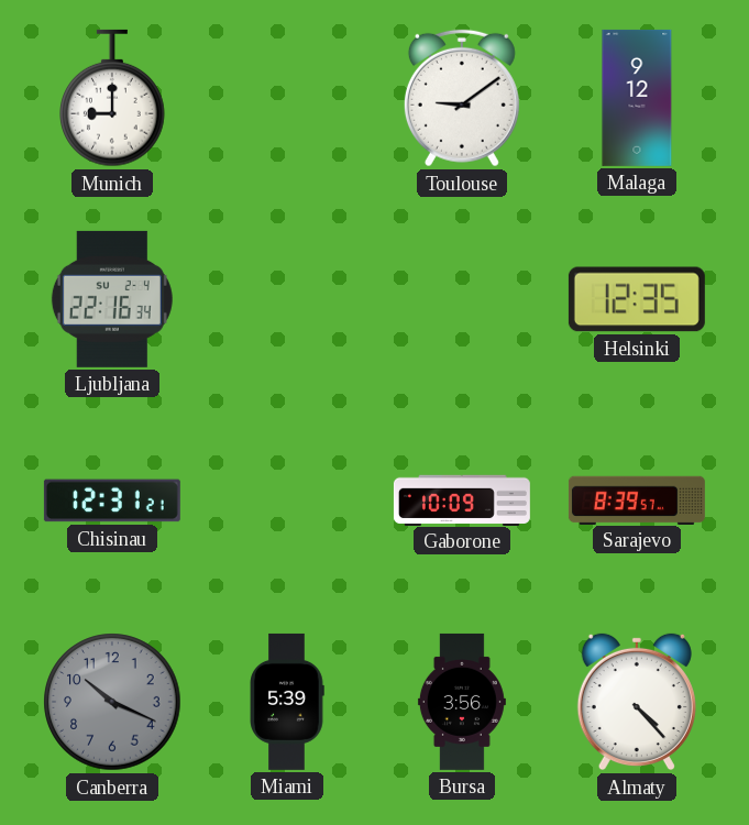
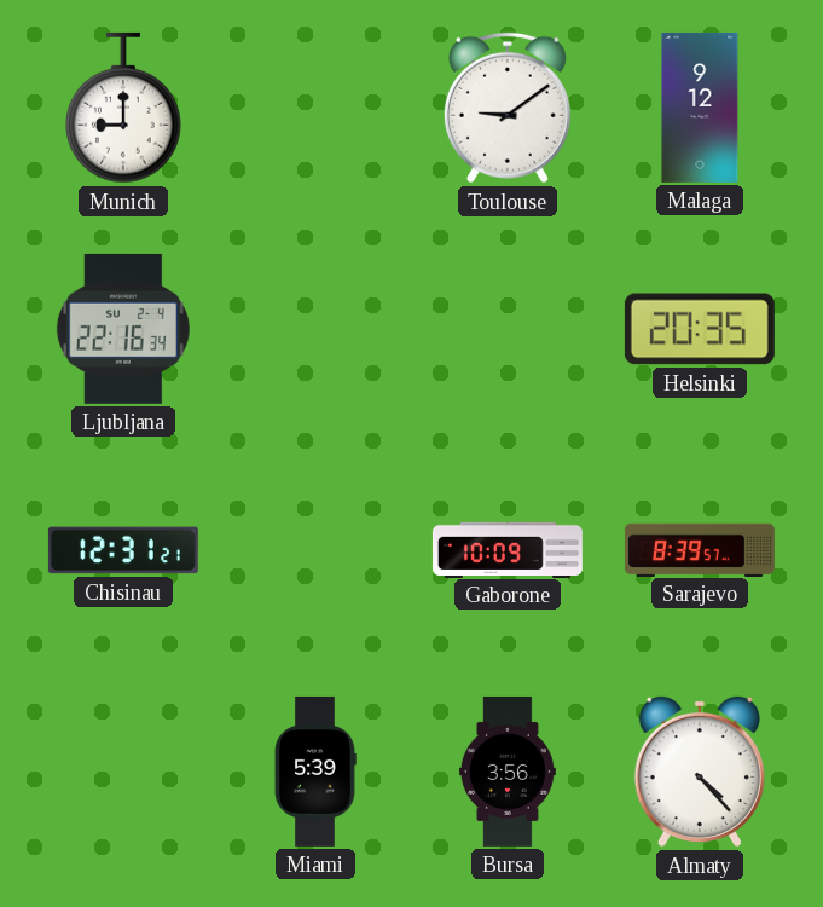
Helsinki: 12:35 -> 20:35 (700, 329)
Canberra: 10:19 -> none (112, 702)
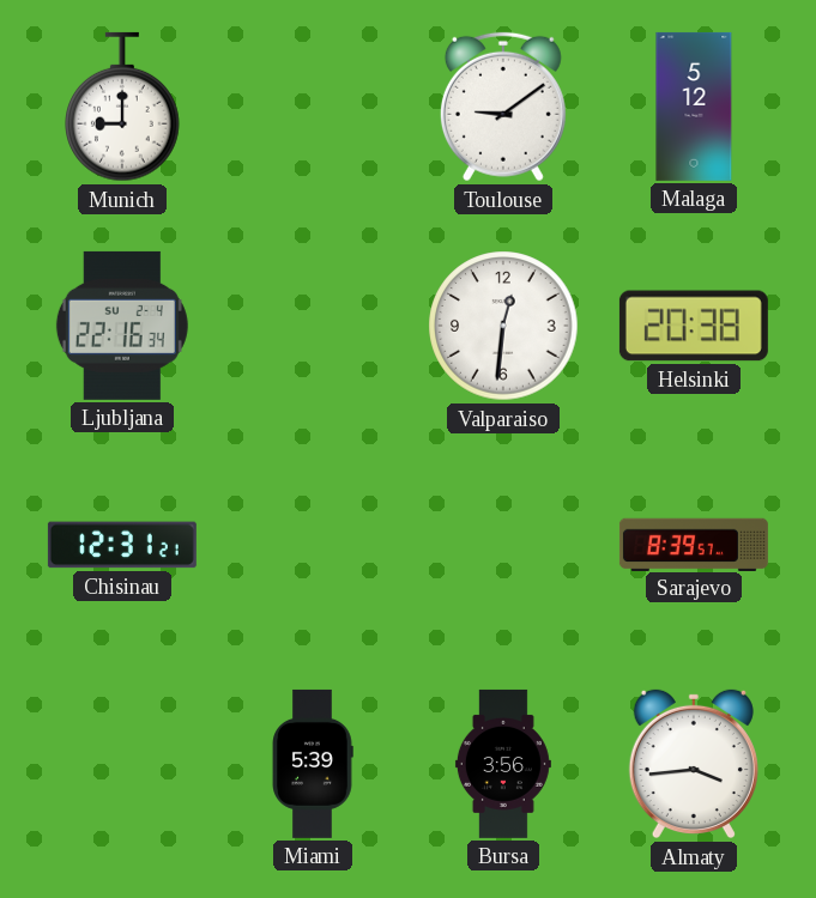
Malaga: 9:12 -> 5:12 (694, 107)
Valparaiso: none -> 12:31 (503, 326)
Helsinki: 20:35 -> 20:38 (694, 326)
Gaborone: 10:09 -> none (508, 549)
Almaty: 4:23 -> 3:44 (694, 764)
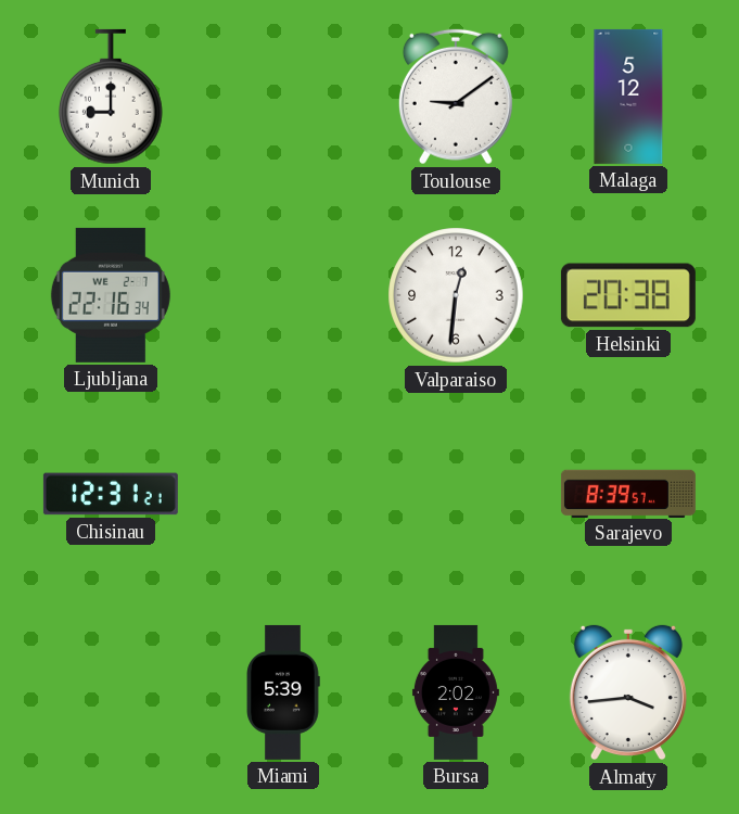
Ljubljana date: SU 2-4 -> WE 2-7 (111, 295)
Bursa: 3:56 -> 2:02 (456, 692)
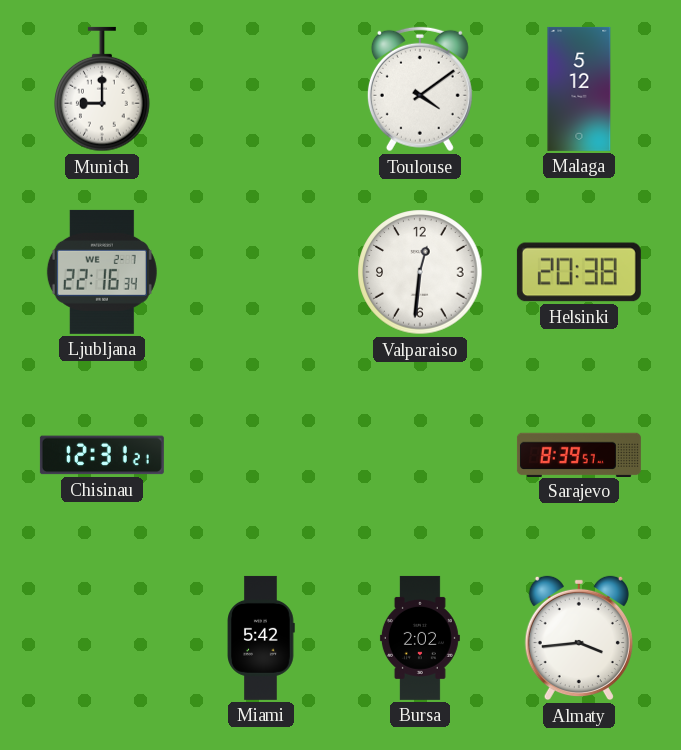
Toulouse: 9:09 -> 4:09 (420, 89)
Miami: 5:39 -> 5:42 (261, 638)
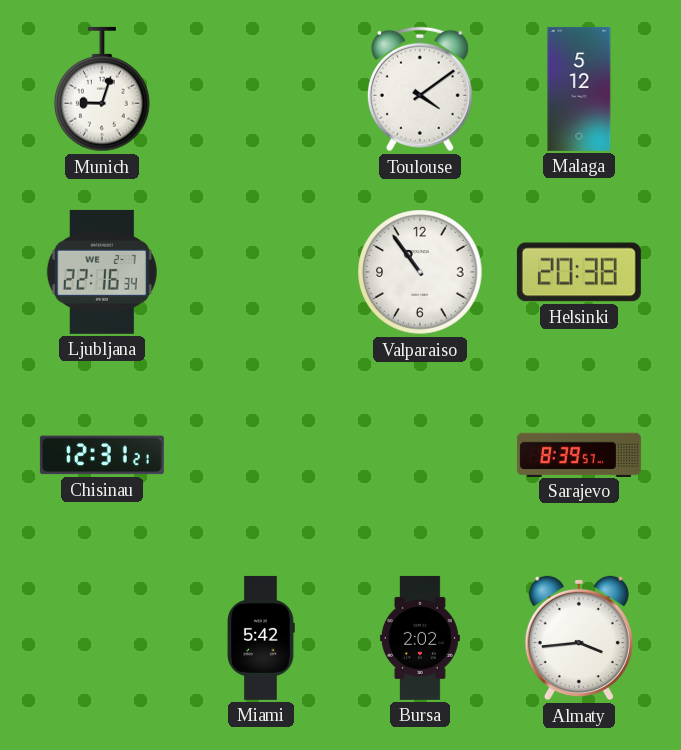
Munich: 9:00 -> 9:03 (103, 89)
Valparaiso: 12:31 -> 10:54 (420, 272)
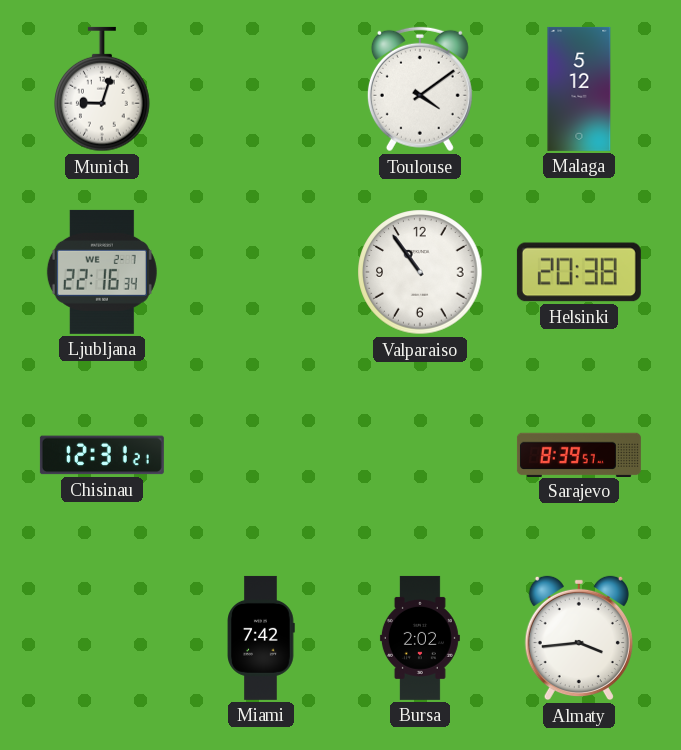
Miami: 5:42 -> 7:42 (261, 638)
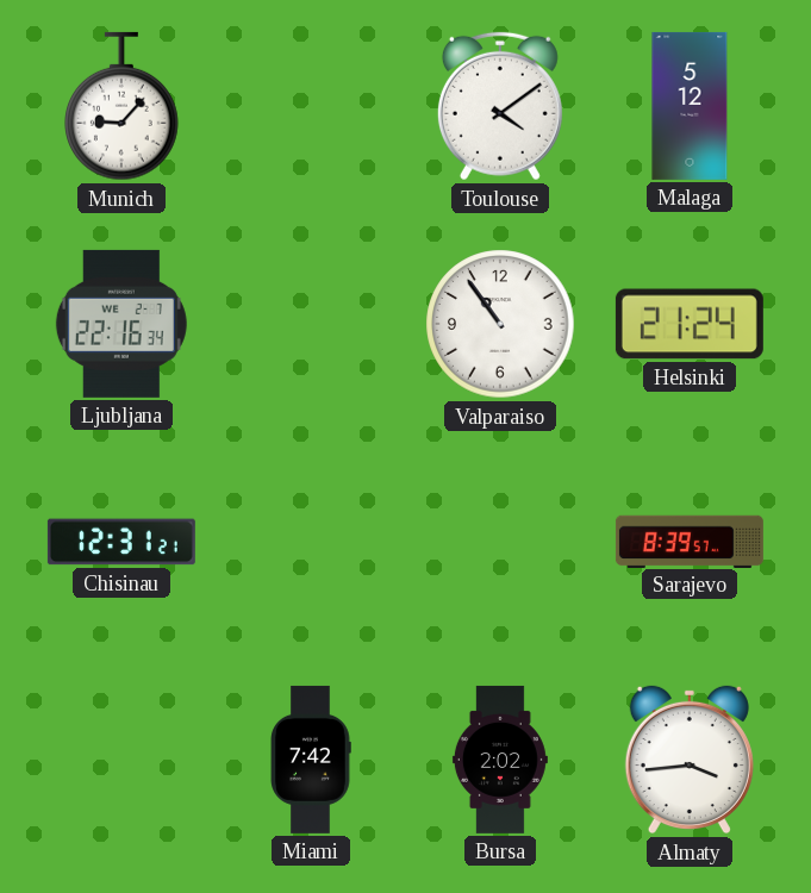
Munich: 9:03 -> 9:07 (123, 106)
Helsinki: 20:38 -> 21:24 (690, 324)
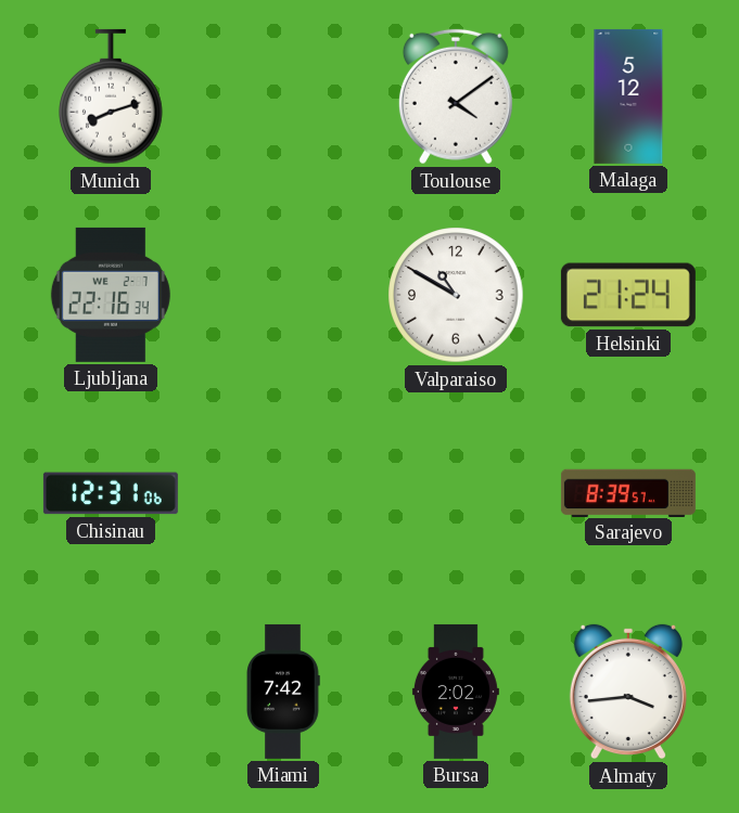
Munich: 9:07 -> 8:12 (112, 96)
Valparaiso: 10:54 -> 10:50 (456, 295)
Chisinau: 12:31:21 -> 12:31:06 (111, 493)
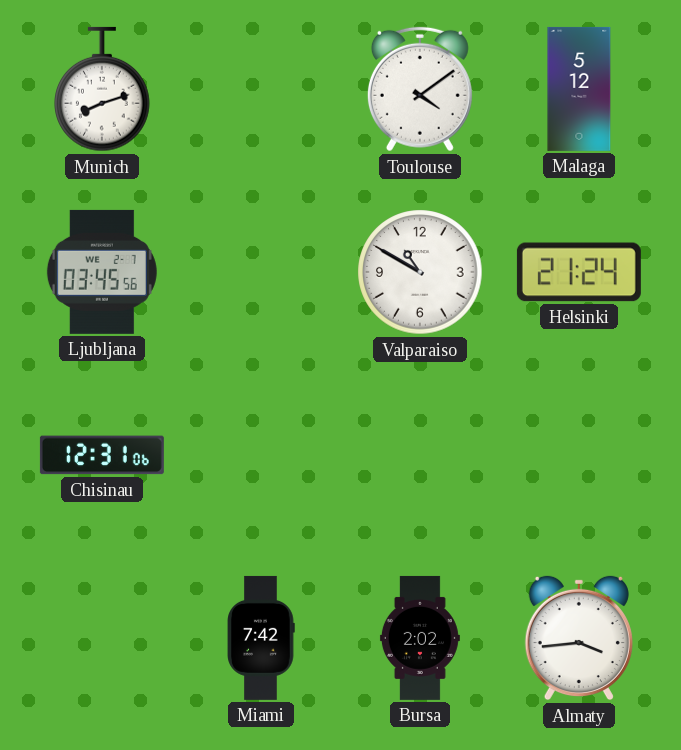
Ljubljana: 22:16 -> 03:45 (102, 272)
Sarajevo: 8:39 -> none (628, 492)
